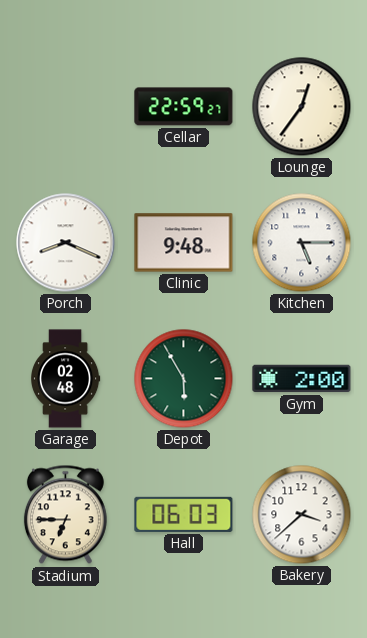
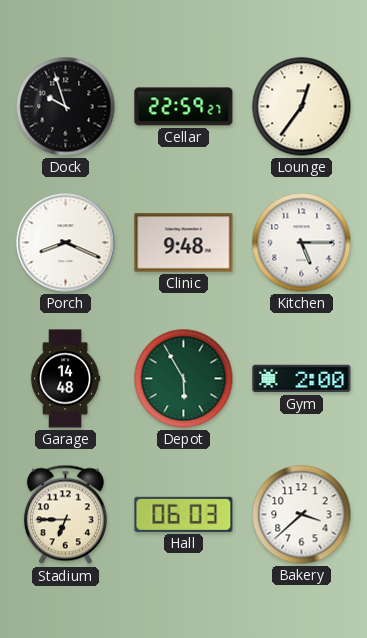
Dock: none -> 9:57 (66, 107)
Garage: 02:48 -> 14:48 (65, 379)
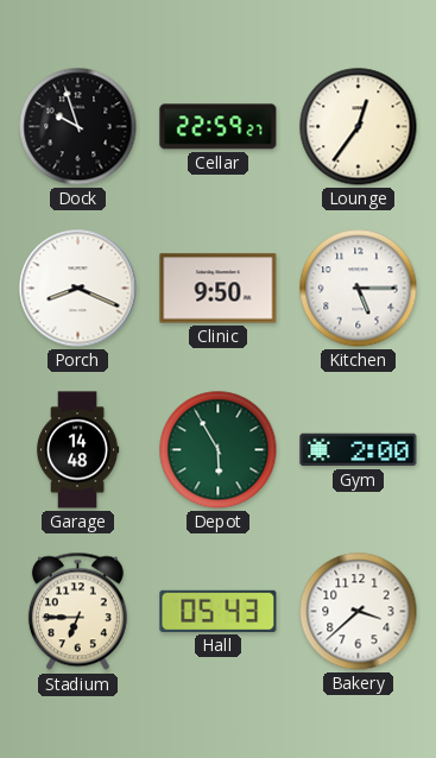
Clinic: 9:48 -> 9:50 (219, 289)
Hall: 06:03 -> 05:43 (219, 611)
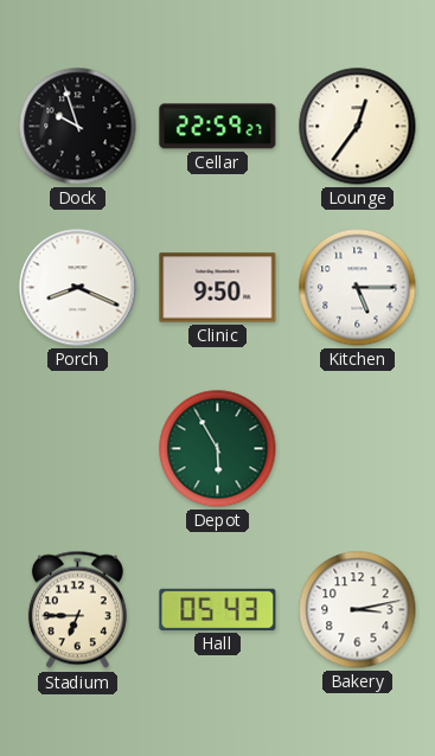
Garage: 14:48 -> none (77, 450)
Gym: 2:00 -> none (359, 450)
Bakery: 3:38 -> 3:13 (358, 610)
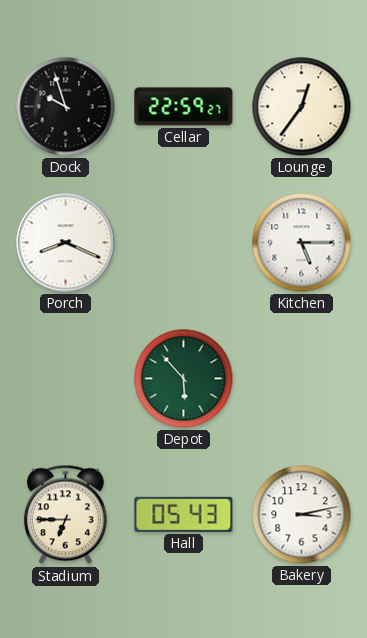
Clinic: 9:50 -> none (218, 288)
Depot: 5:55 -> 5:53 (184, 379)
